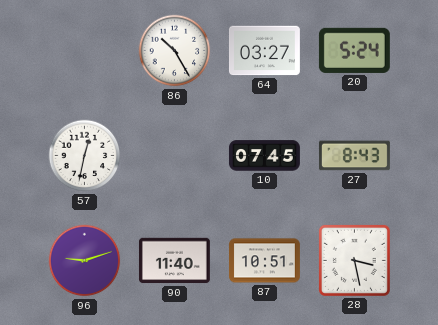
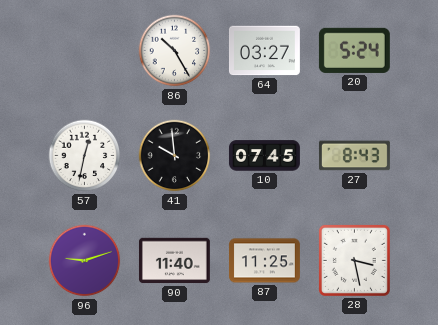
41: none -> 9:59 (175, 156)
87: 10:51 -> 11:25 (264, 261)
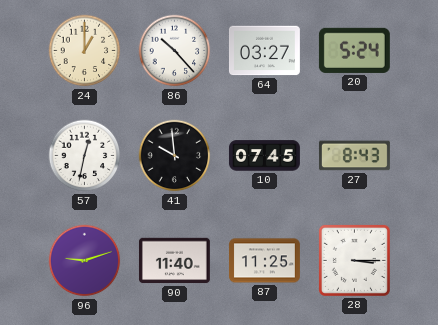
24: none -> 1:00 (85, 51)
86: 10:25 -> 10:23 (175, 51)
28: 3:28 -> 3:15 (354, 260)
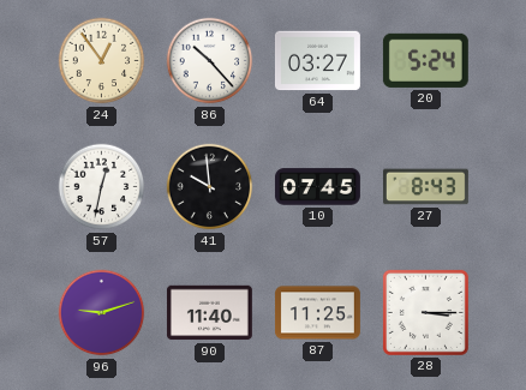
24: 1:00 -> 12:54 (102, 61)
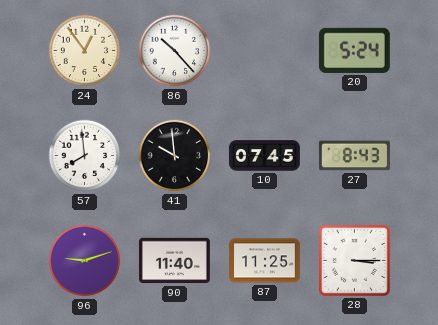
64: 03:27 -> none (317, 61)
57: 12:32 -> 7:59 (85, 156)
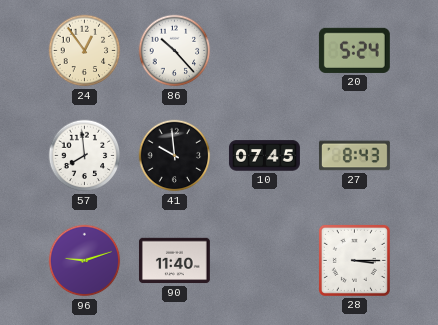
87: 11:25 -> none (264, 261)
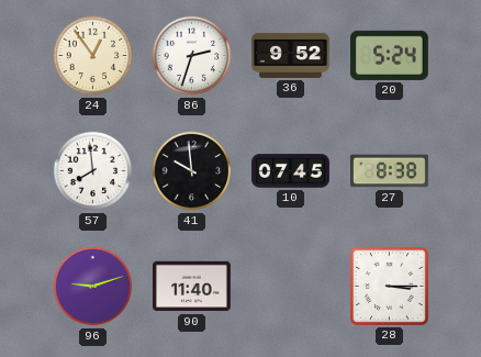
86: 10:23 -> 2:33 (192, 56)
36: none -> 9:52 (291, 55)
27: 8:43 -> 8:38 (389, 171)
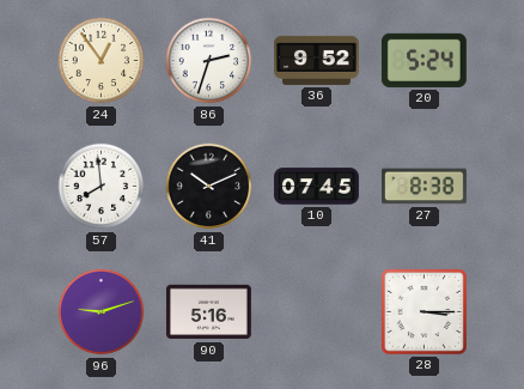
41: 9:59 -> 10:11 (209, 187)
90: 11:40 -> 5:16 (208, 312)
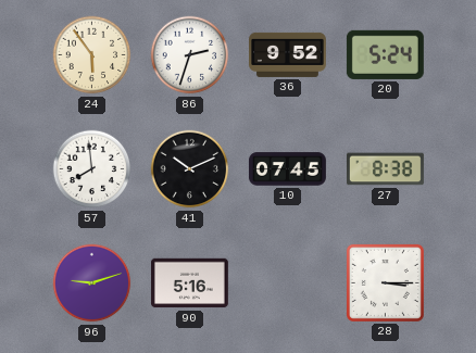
24: 12:54 -> 5:54 (92, 55)
